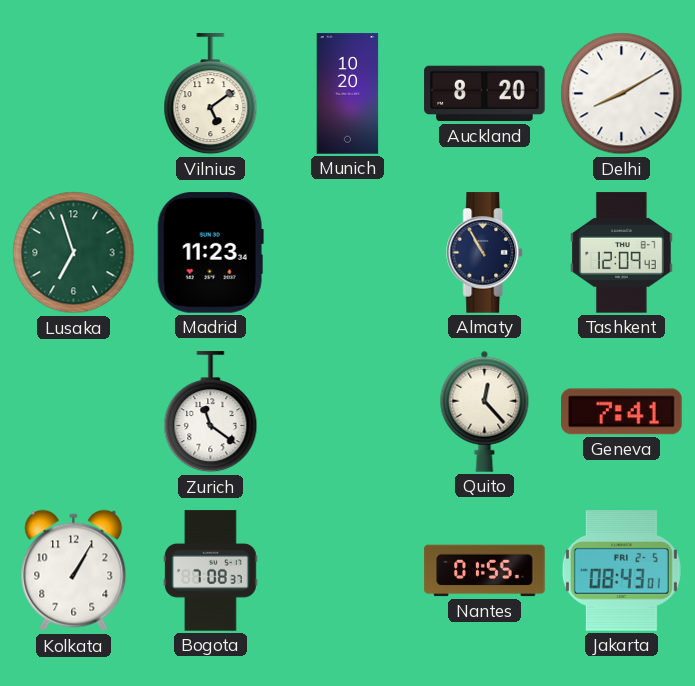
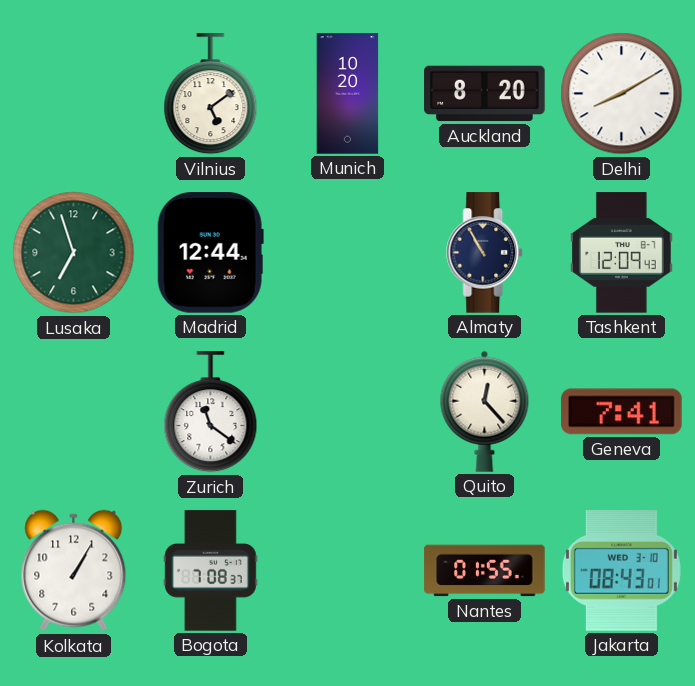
Madrid: 11:23 -> 12:44 (210, 253)
Jakarta date: FRI 2-5 -> WED 3-10 (621, 571)
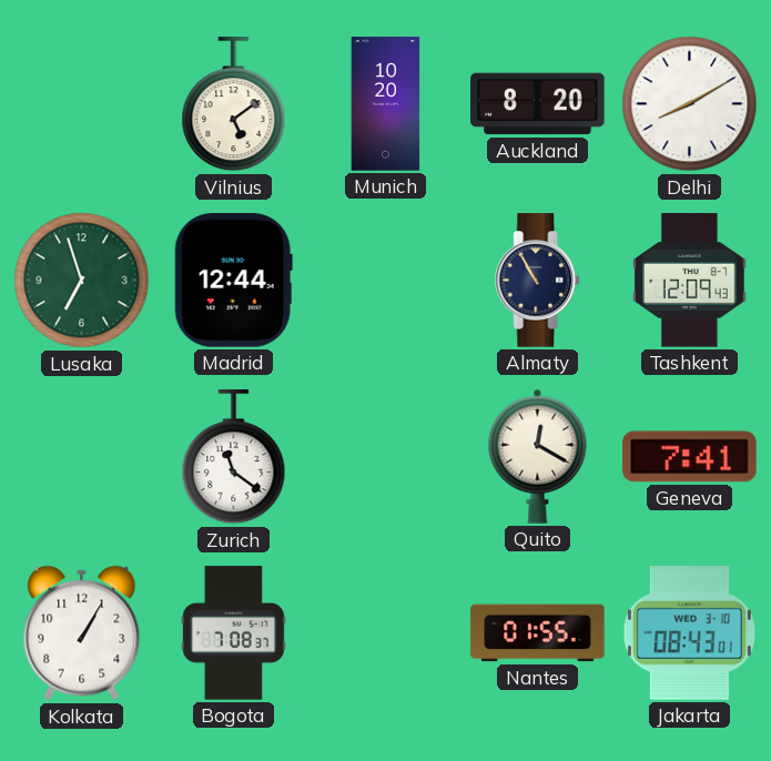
Quito: 12:23 -> 12:20 (538, 456)
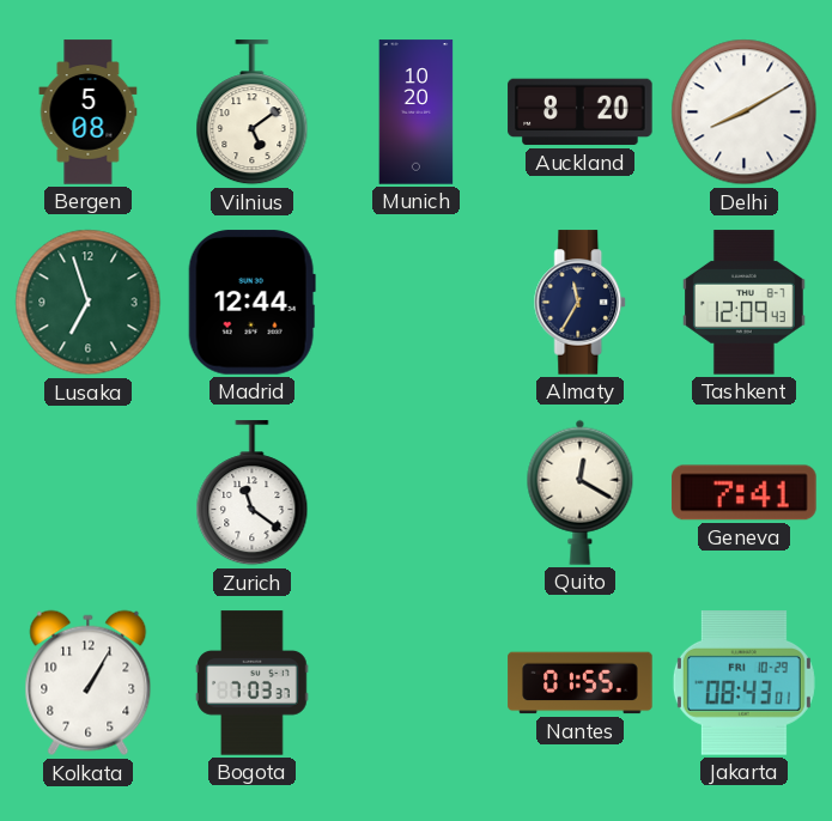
Bergen: none -> 5:08 (89, 112)
Almaty: 10:55 -> 11:35 (581, 303)
Bogota: 7:08 -> 7:03 (253, 683)
Jakarta date: WED 3-10 -> FRI 10-29 (743, 683)
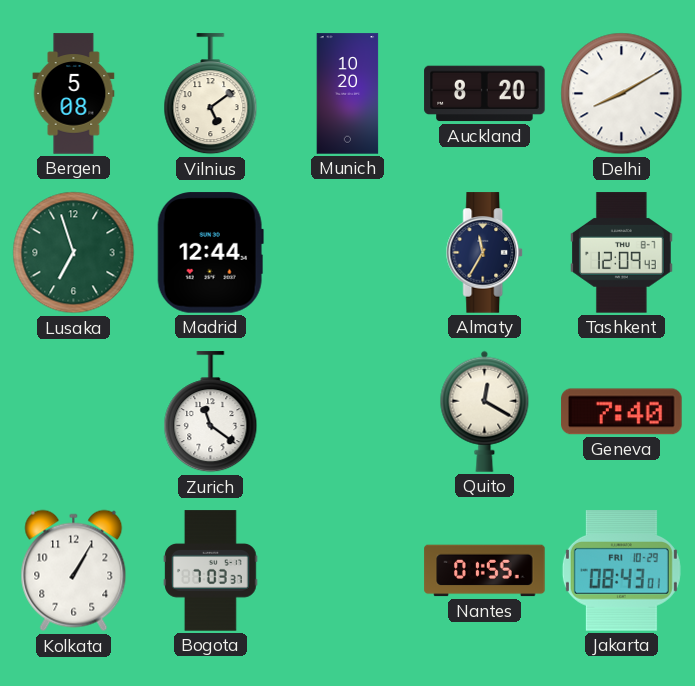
Geneva: 7:41 -> 7:40 (622, 412)
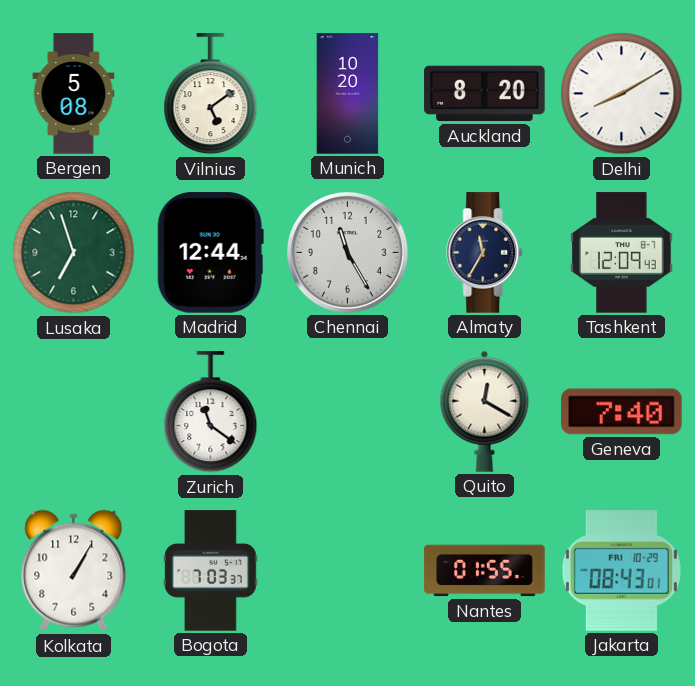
Chennai: none -> 11:25 (347, 252)
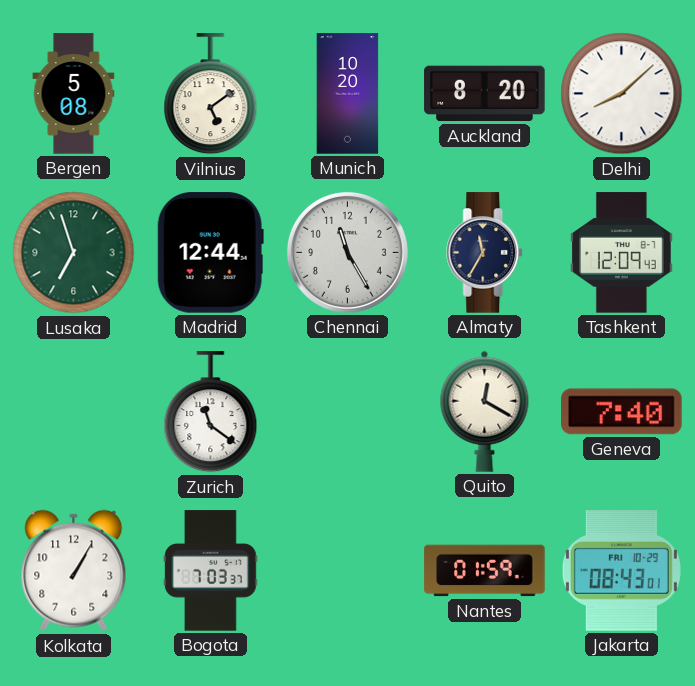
Delhi: 8:10 -> 8:08 (622, 94)
Nantes: 01:55 -> 01:59 (485, 571)
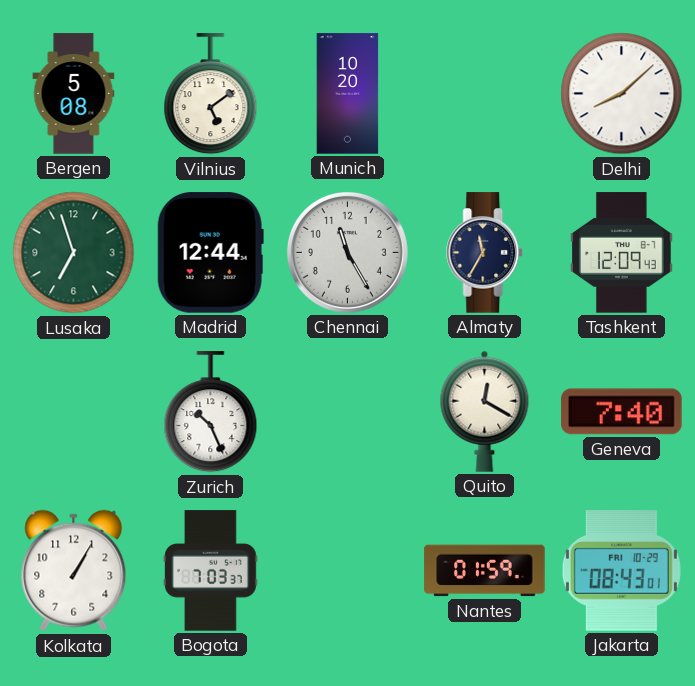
Auckland: 8:20 -> none (485, 94)
Zurich: 11:21 -> 10:26 (211, 412)
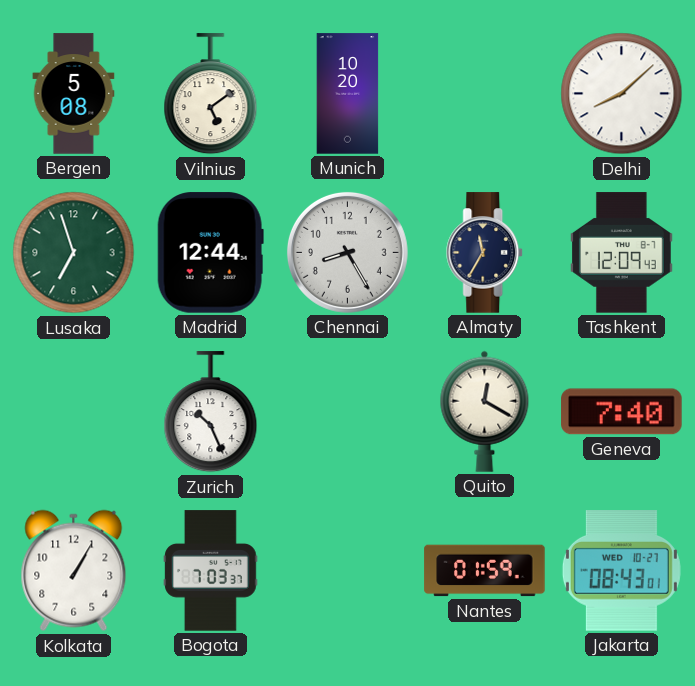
Chennai: 11:25 -> 8:25 (347, 252)
Jakarta date: FRI 10-29 -> WED 10-27 (621, 571)
